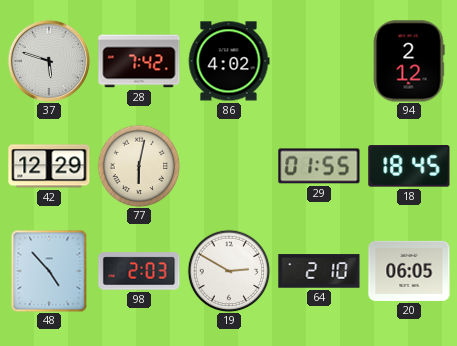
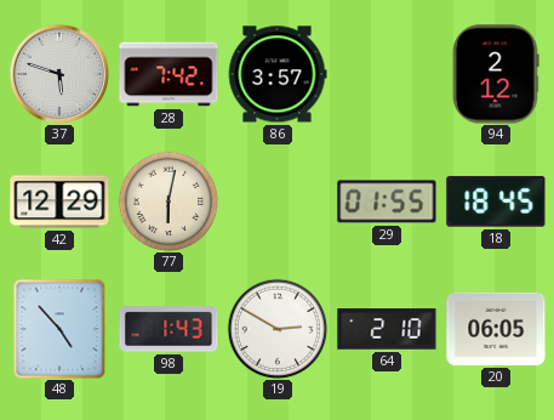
86: 4:02 -> 3:57 (278, 74)
98: 2:03 -> 1:43 (169, 329)
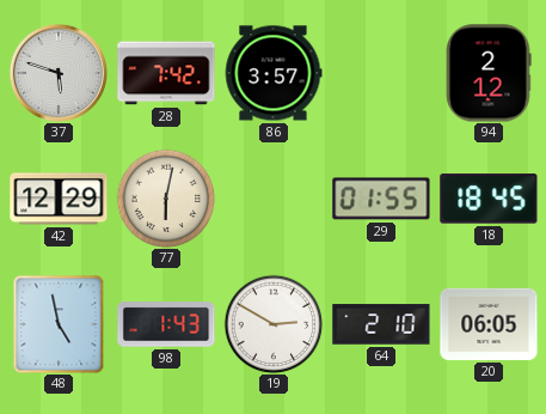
48: 4:53 -> 4:58 (59, 324)
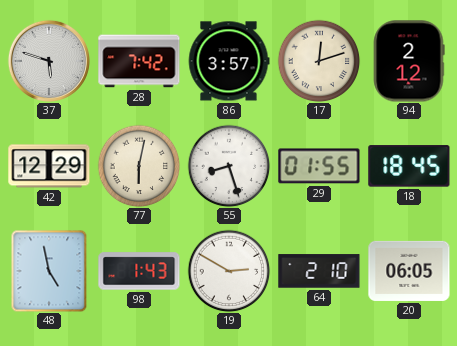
17: none -> 12:12 (319, 61)
55: none -> 8:27 (229, 166)
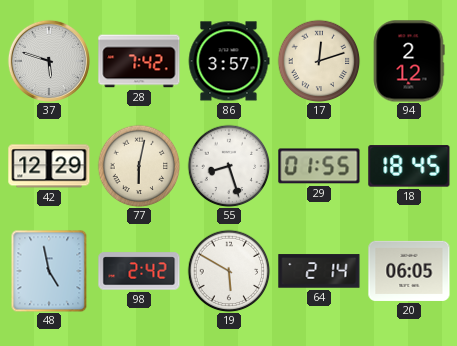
98: 1:43 -> 2:42 (139, 271)
19: 2:50 -> 5:50 (229, 271)
64: 2:10 -> 2:14 (319, 271)
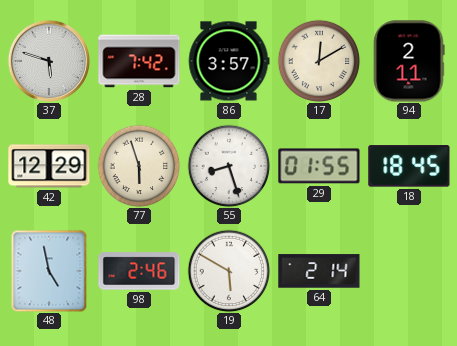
17: 12:12 -> 12:10 (319, 61)
94: 2:12 -> 2:11 (409, 61)
77: 6:02 -> 5:57 (139, 166)
98: 2:42 -> 2:46 (139, 271)
20: 06:05 -> none (409, 271)
